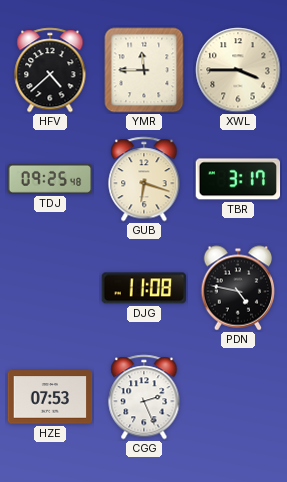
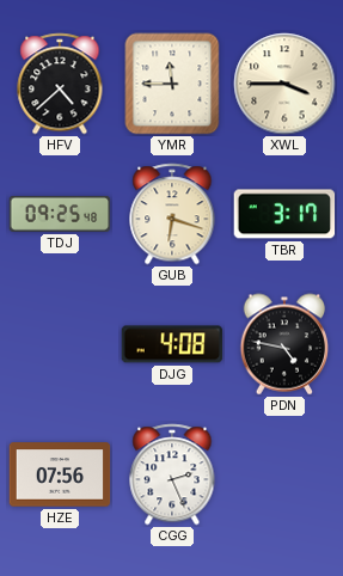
DJG: 11:08 -> 4:08 (172, 344)
HZE: 07:53 -> 07:56 (60, 474)
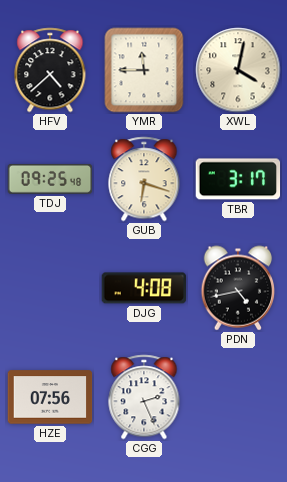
XWL: 3:45 -> 4:02 (238, 70)
PDN: 4:47 -> 4:43 (238, 288)
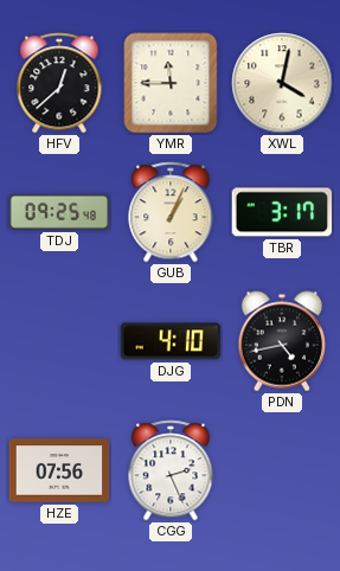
HFV: 4:38 -> 12:38 (59, 83)
GUB: 6:18 -> 1:04 (171, 212)
DJG: 4:08 -> 4:10 (171, 341)
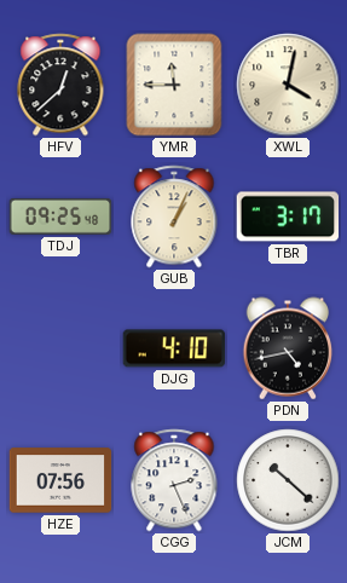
JCM: none -> 10:22 (288, 480)
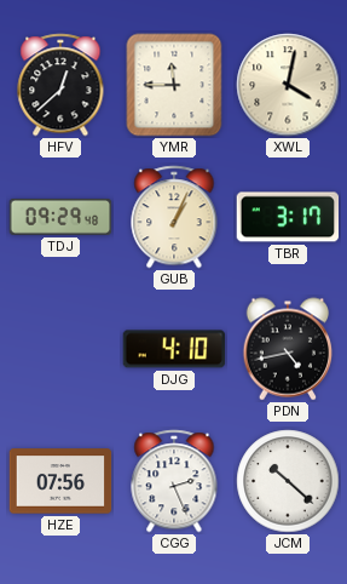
TDJ: 09:25 -> 09:29 (60, 217)
